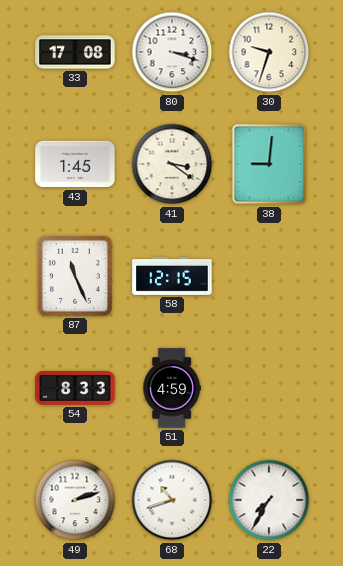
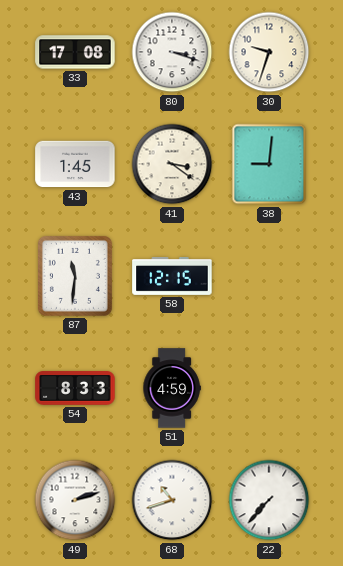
87: 11:26 -> 11:31 (75, 276)
22: 7:35 -> 7:37 (269, 500)
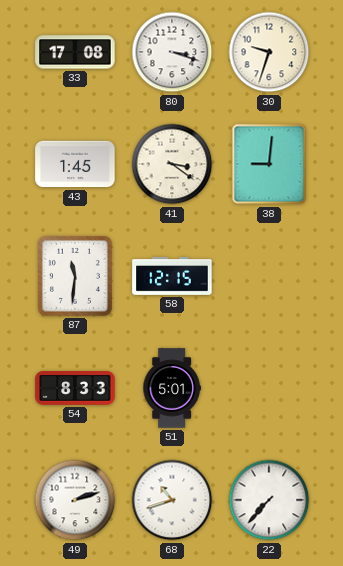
51: 4:59 -> 5:01 (172, 388)
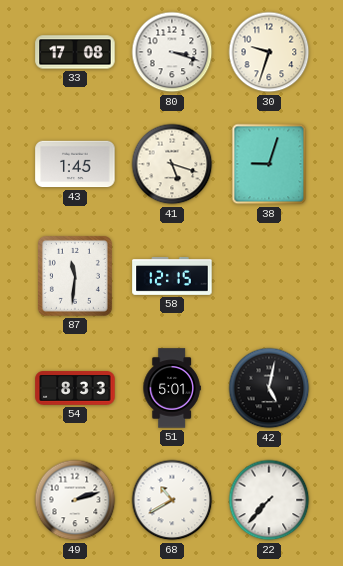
41: 3:21 -> 5:18 (172, 164)
38: 9:01 -> 9:03 (269, 164)
42: none -> 5:02 (269, 388)
68: 10:42 -> 10:40 (172, 500)
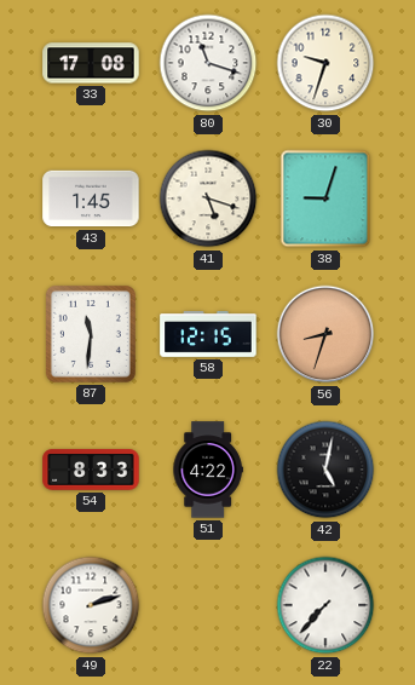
80: 3:18 -> 11:18 (208, 63)
56: none -> 8:33 (325, 334)
51: 5:01 -> 4:22 (208, 470)
68: 10:40 -> none (172, 500)
